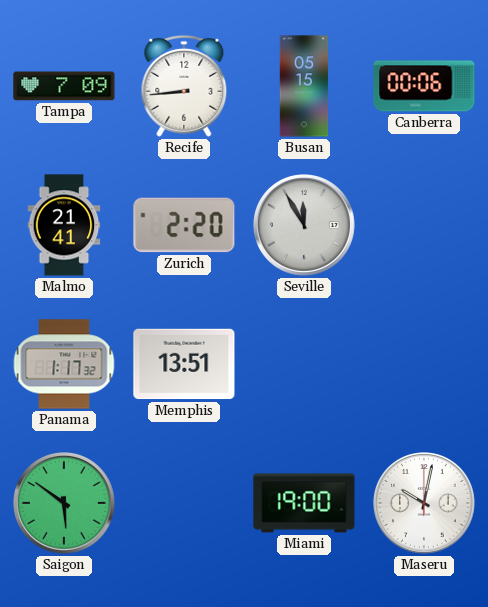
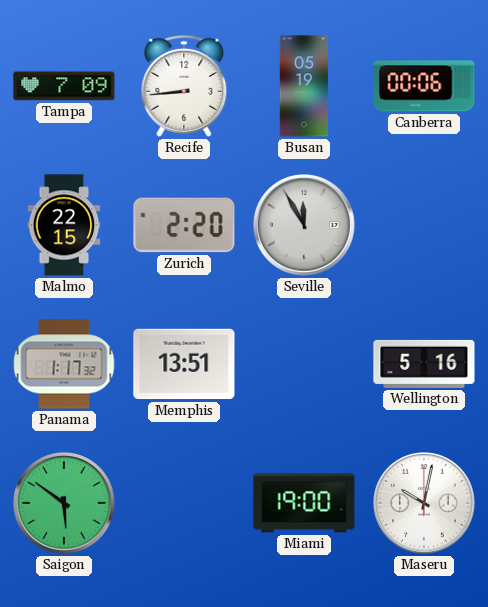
Busan: 05:15 -> 05:19 (304, 86)
Malmo: 21:41 -> 22:15 (64, 225)
Wellington: none -> 5:16 (424, 364)
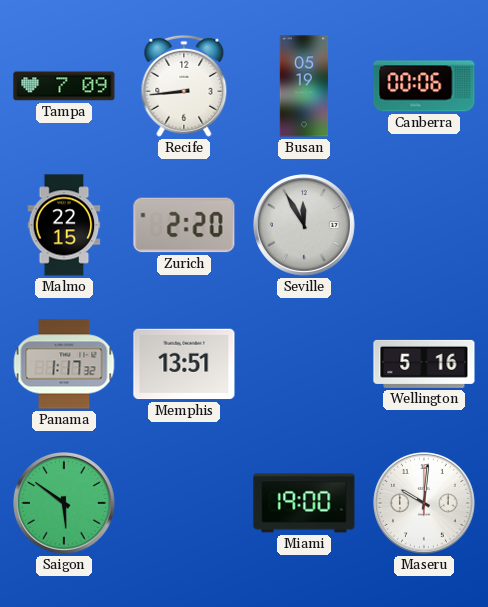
Maseru: 10:02 -> 10:01 (424, 503)
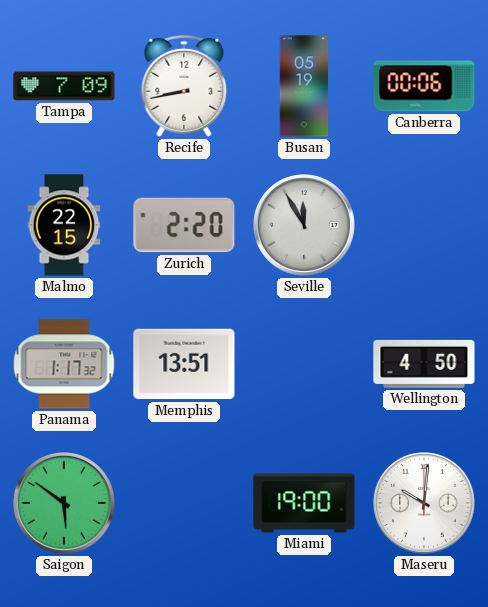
Recife: 8:44 -> 8:43 (184, 86)
Wellington: 5:16 -> 4:50 (424, 364)
